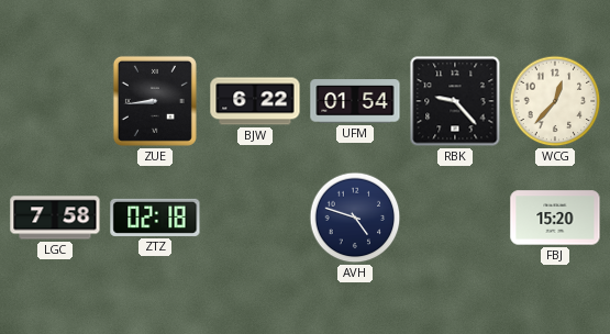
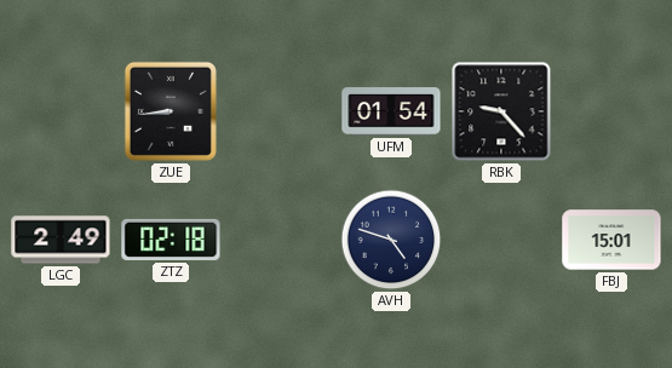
BJW: 6:22 -> none (255, 101)
WCG: 12:37 -> none (555, 101)
LGC: 7:58 -> 2:49 (61, 240)
FBJ: 15:20 -> 15:01 (611, 240)
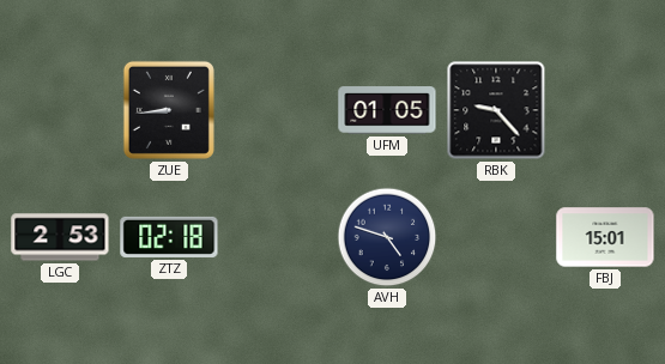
UFM: 01:54 -> 01:05 (387, 110)
LGC: 2:49 -> 2:53 (60, 237)
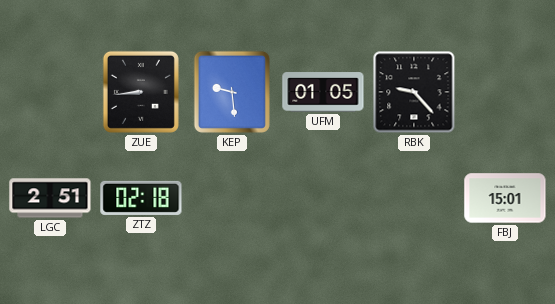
KEP: none -> 9:29 (232, 92)
LGC: 2:53 -> 2:51 (50, 198)
AVH: 4:48 -> none (387, 237)
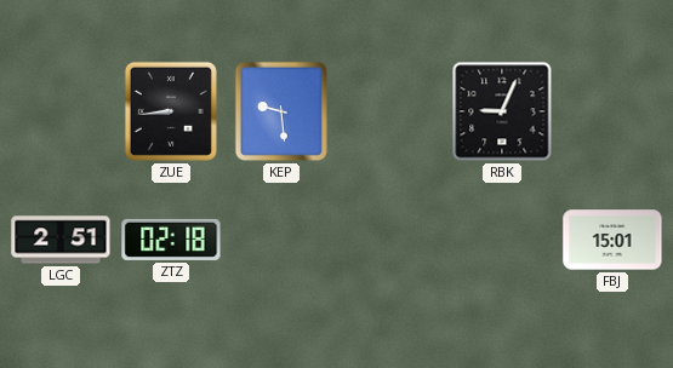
UFM: 01:05 -> none (323, 92)
RBK: 9:23 -> 9:04 (502, 111)
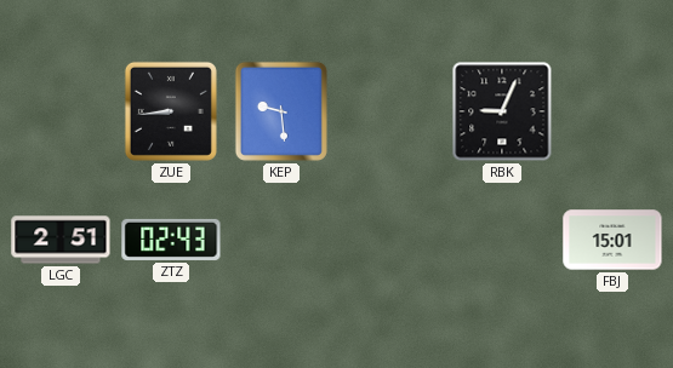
ZTZ: 02:18 -> 02:43 (171, 240)
